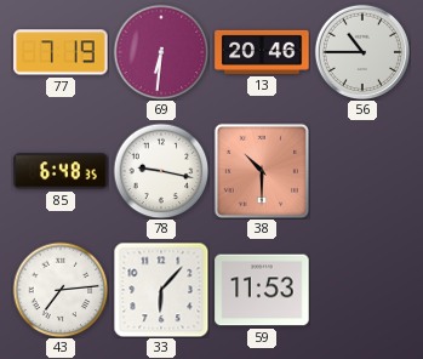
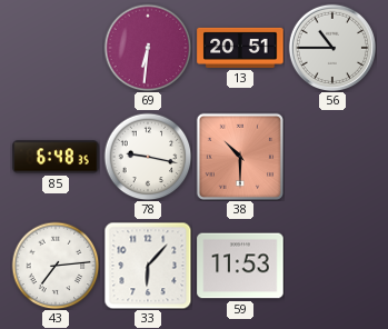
77: 7:19 -> none (61, 52)
13: 20:46 -> 20:51 (240, 48)
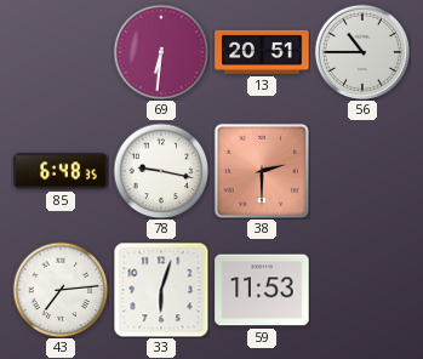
38: 10:30 -> 2:30 (262, 171)
33: 6:07 -> 6:03 (161, 290)
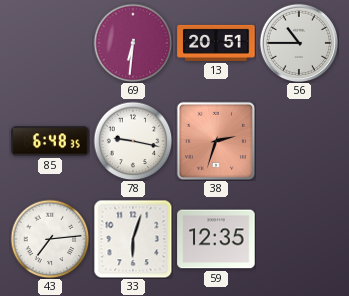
38: 2:30 -> 2:33 (216, 141)
59: 11:53 -> 12:35 (216, 239)
